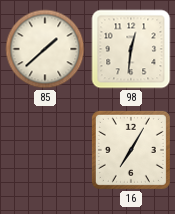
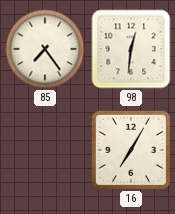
85: 1:38 -> 7:24 (45, 49)
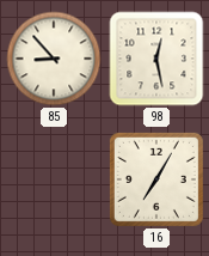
85: 7:24 -> 8:53 (54, 59)
98: 12:31 -> 12:28 (156, 59)
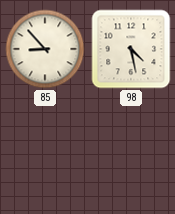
98: 12:28 -> 4:28 (131, 49)
16: 7:05 -> none (156, 179)
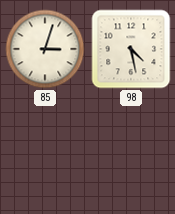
85: 8:53 -> 3:03 (45, 49)
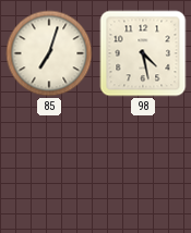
85: 3:03 -> 7:03 (49, 53)
